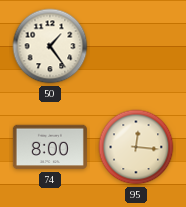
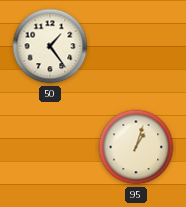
74: 8:00 -> none (50, 147)
95: 12:16 -> 1:03 (136, 147)
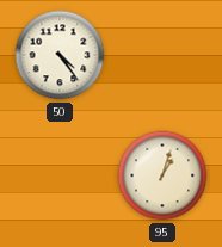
50: 1:24 -> 4:24 (60, 55)
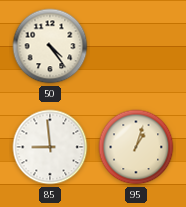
85: none -> 8:59 (50, 147)
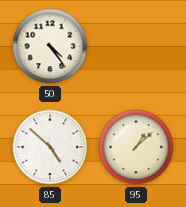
85: 8:59 -> 4:52 (50, 147)
95: 1:03 -> 1:08 (136, 147)
